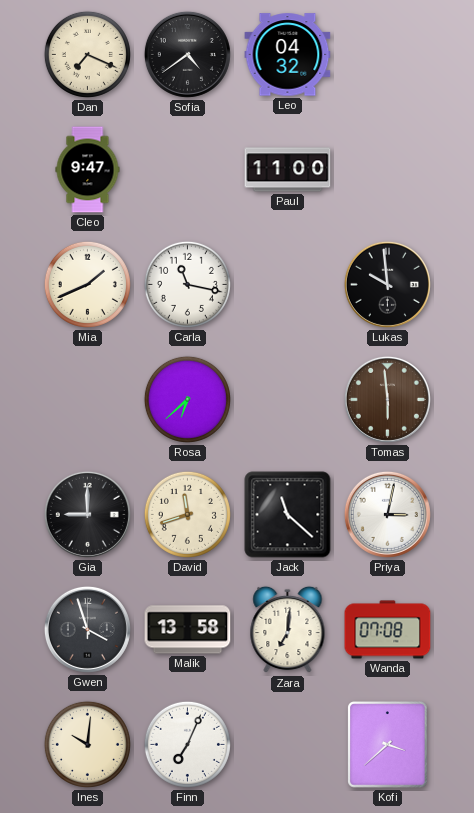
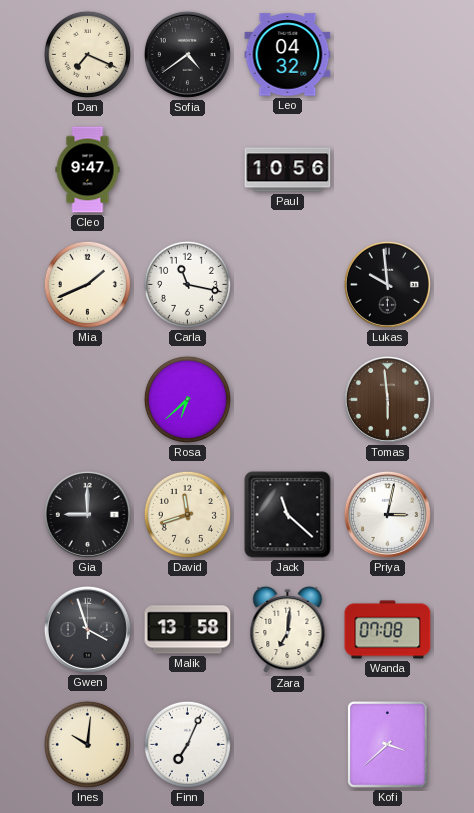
Paul: 11:00 -> 10:56 (288, 170)
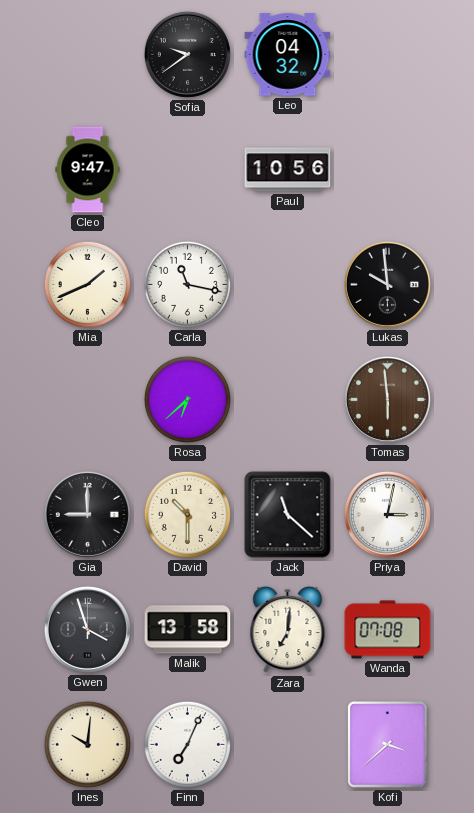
Dan: 7:19 -> none (87, 54)
Sofia: 4:39 -> 9:39 (187, 54)
David: 11:42 -> 10:30 (187, 514)
